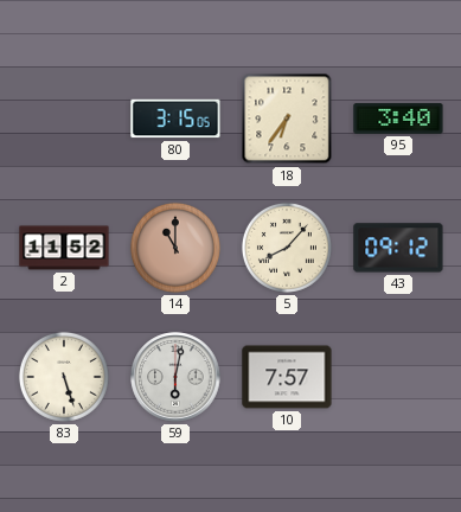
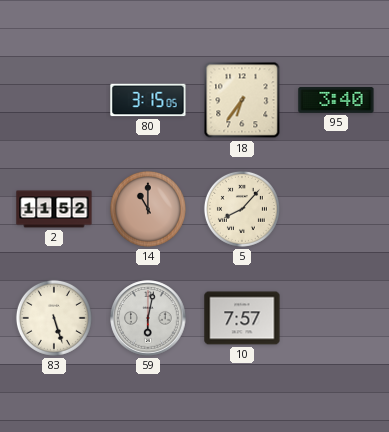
43: 09:12 -> none (398, 248)
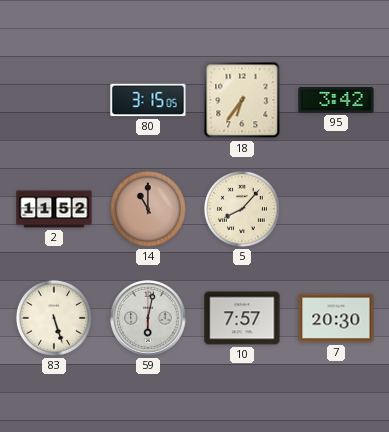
95: 3:40 -> 3:42 (336, 101)
7: none -> 20:30 (336, 318)
